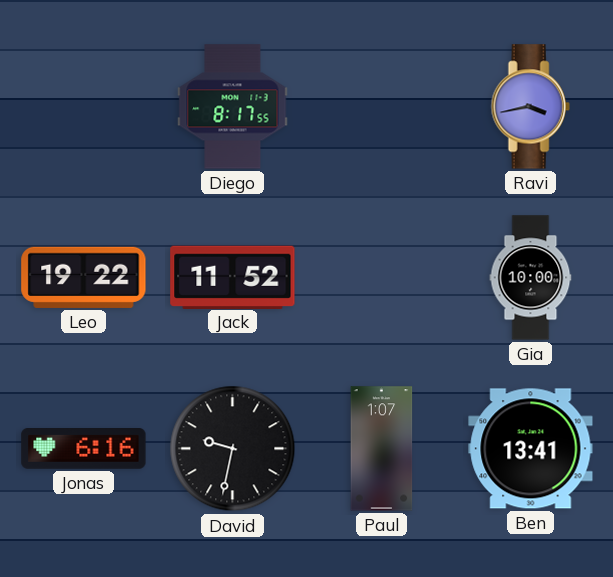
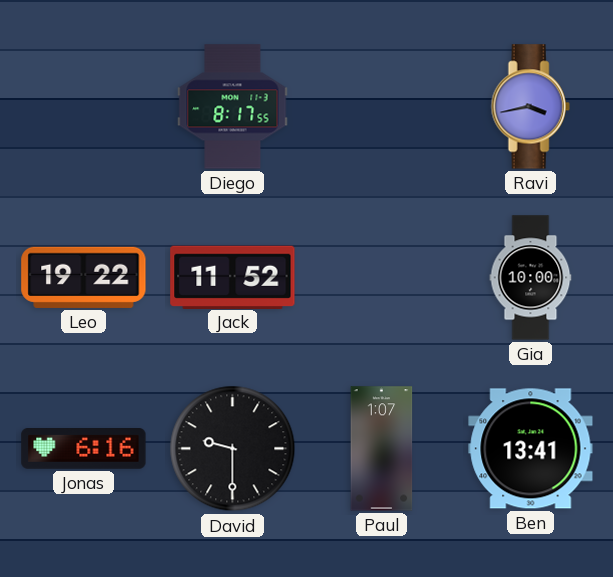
David: 9:32 -> 9:30 (233, 449)
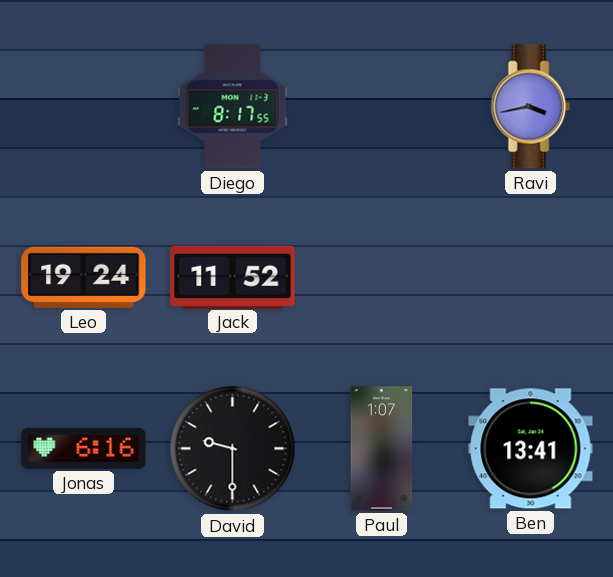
Leo: 19:22 -> 19:24 (84, 277)
Gia: 10:00 -> none (531, 278)
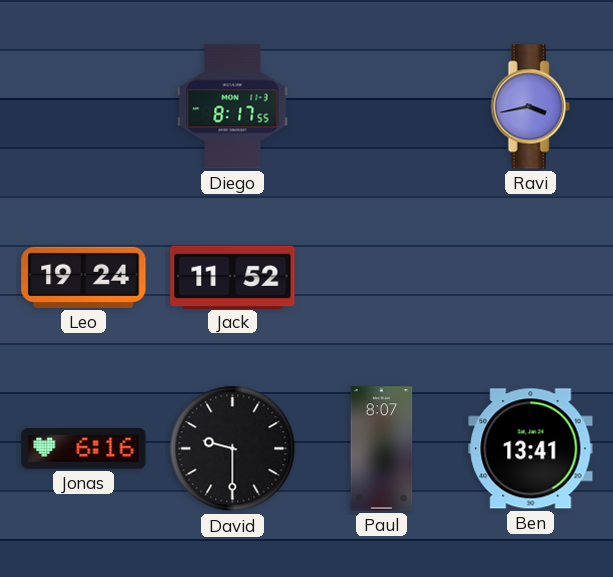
Paul: 1:07 -> 8:07 (382, 449)
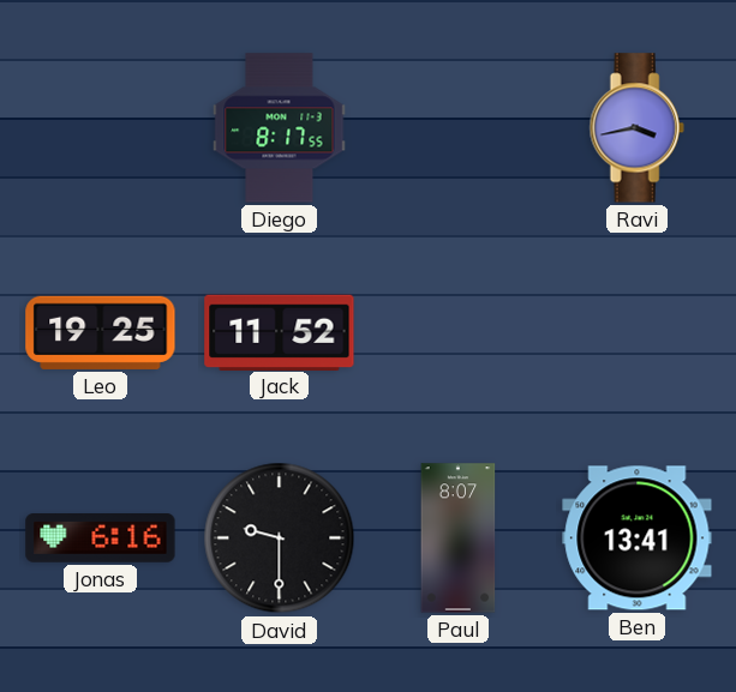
Leo: 19:24 -> 19:25 (101, 332)
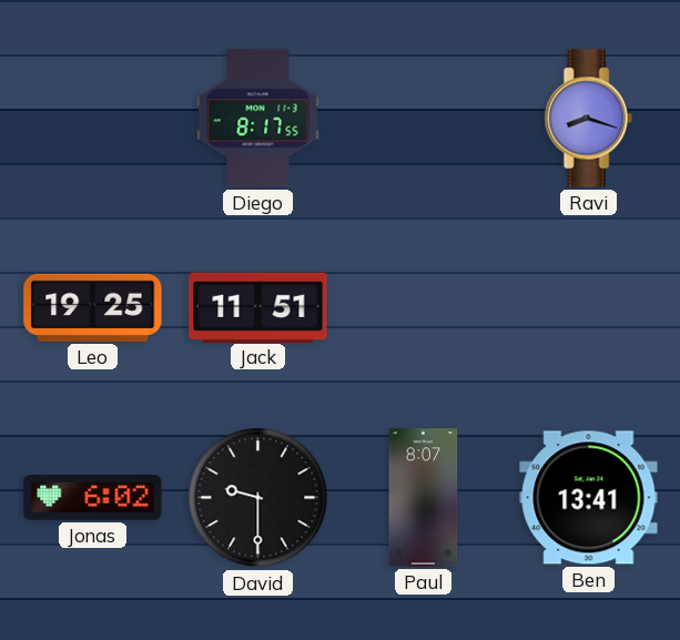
Ravi: 3:43 -> 8:18 (588, 119)
Jack: 11:52 -> 11:51 (258, 307)
Jonas: 6:16 -> 6:02 (93, 498)
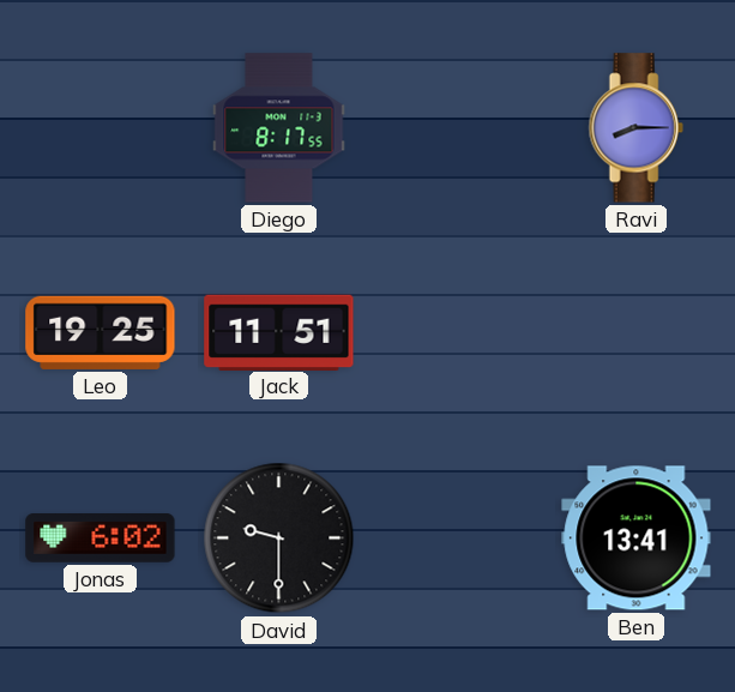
Ravi: 8:18 -> 8:15 (635, 128)
Paul: 8:07 -> none (424, 498)
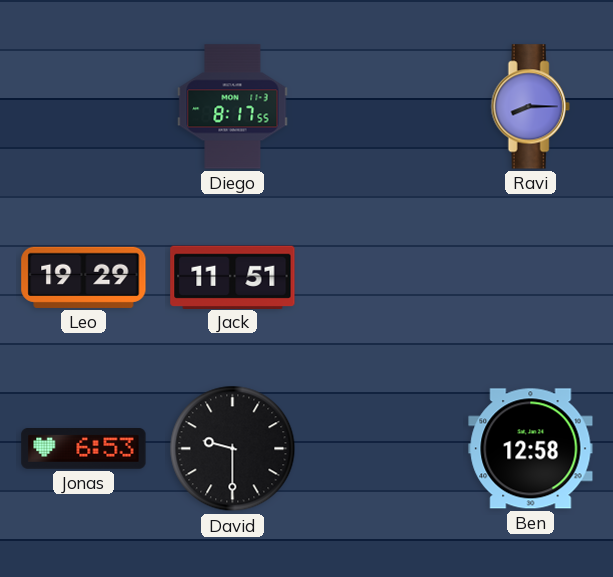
Leo: 19:25 -> 19:29 (84, 277)
Jonas: 6:02 -> 6:53 (84, 449)
Ben: 13:41 -> 12:58 (531, 449)
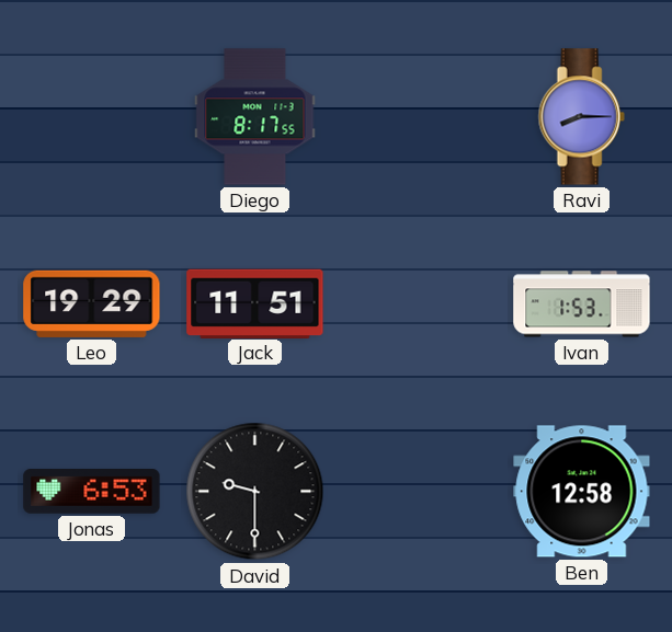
Ivan: none -> 1:53 (582, 304)
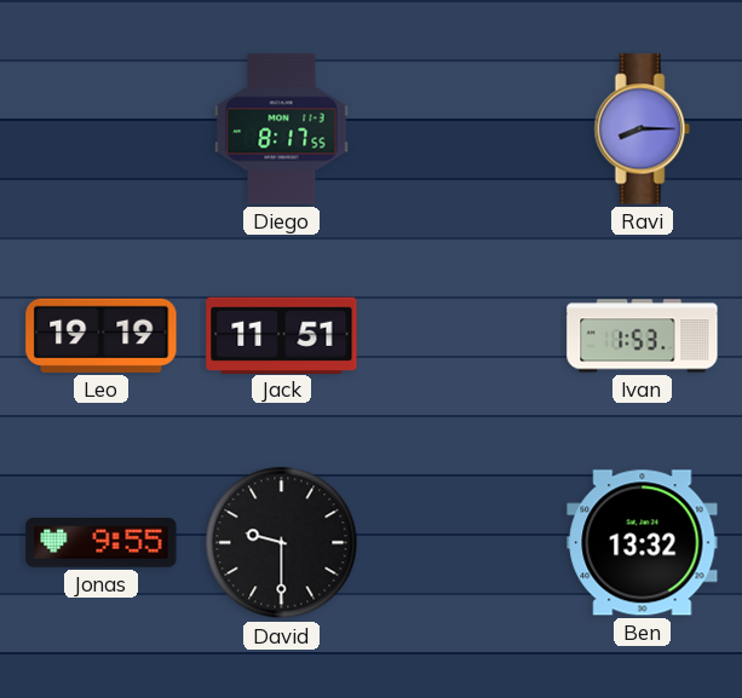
Leo: 19:29 -> 19:19 (102, 335)
Jonas: 6:53 -> 9:55 (102, 543)
Ben: 12:58 -> 13:32 (643, 543)
